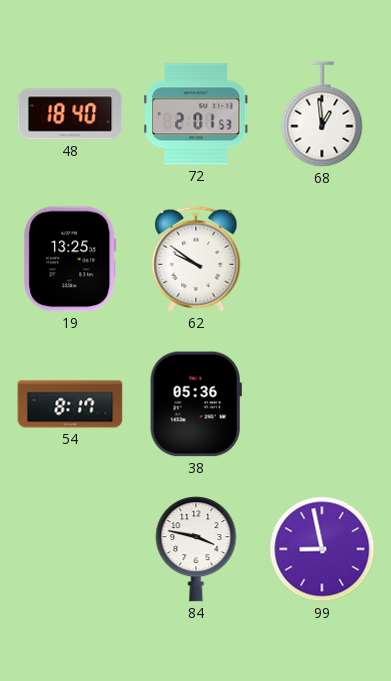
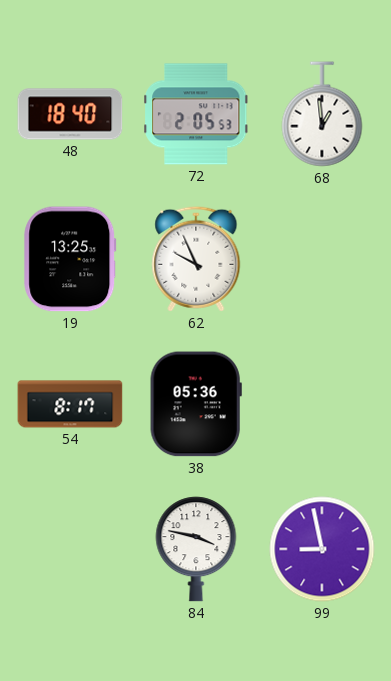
72: 2:01 -> 2:05 (196, 114)
62: 9:51 -> 9:56 (196, 259)
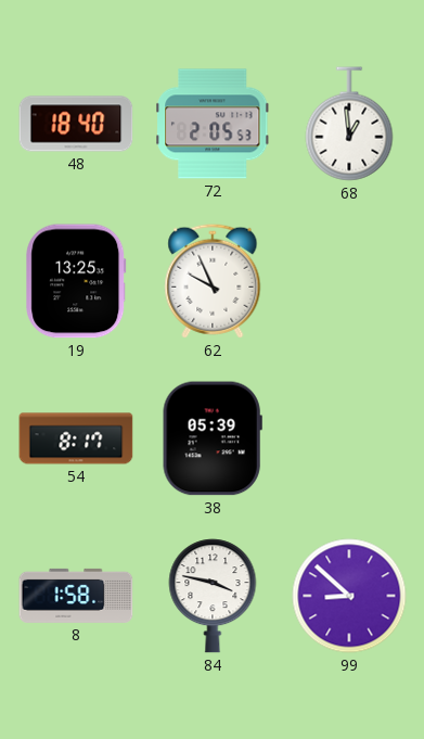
38: 05:36 -> 05:39 (213, 438)
8: none -> 1:58 (76, 596)
99: 8:58 -> 8:52 (349, 596)
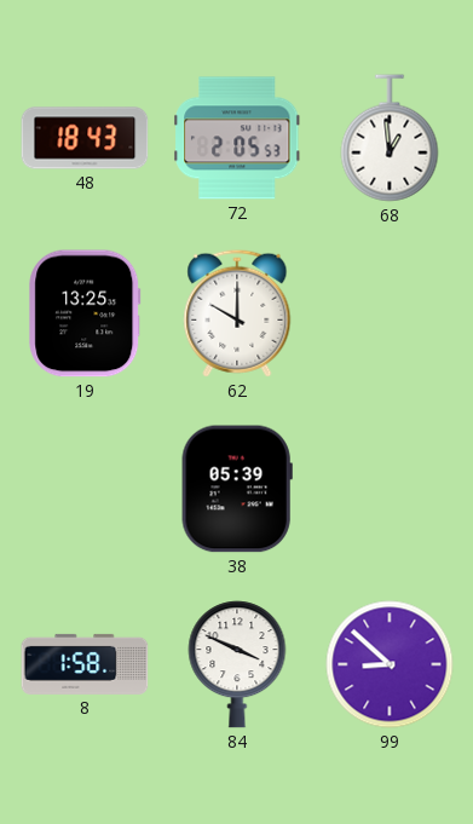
48: 18:40 -> 18:43 (85, 138)
62: 9:56 -> 10:00 (237, 313)
54: 8:17 -> none (76, 438)
84: 3:47 -> 3:49 (237, 664)
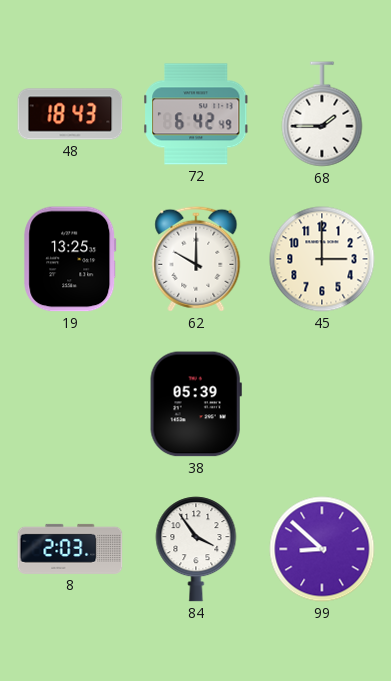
72: 2:05 -> 6:42 (196, 114)
68: 12:59 -> 1:45 (322, 114)
45: none -> 3:00 (322, 259)
8: 1:58 -> 2:03 (70, 549)
84: 3:49 -> 3:54 (196, 549)
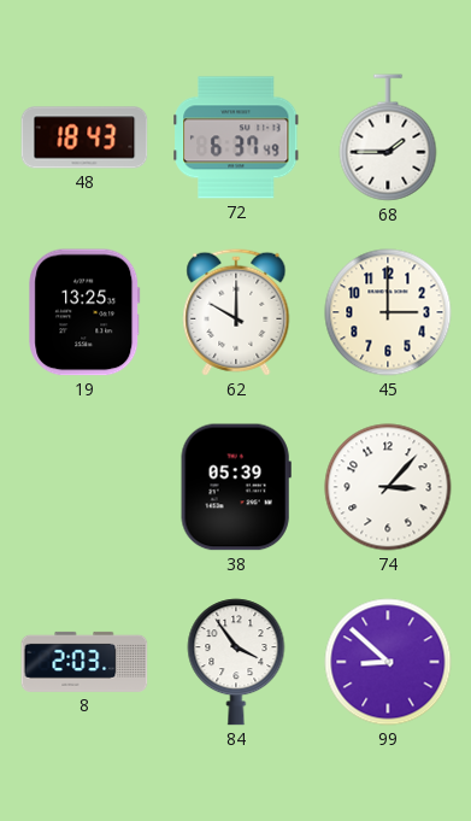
72: 6:42 -> 6:37 (236, 137)
74: none -> 3:07 (388, 487)
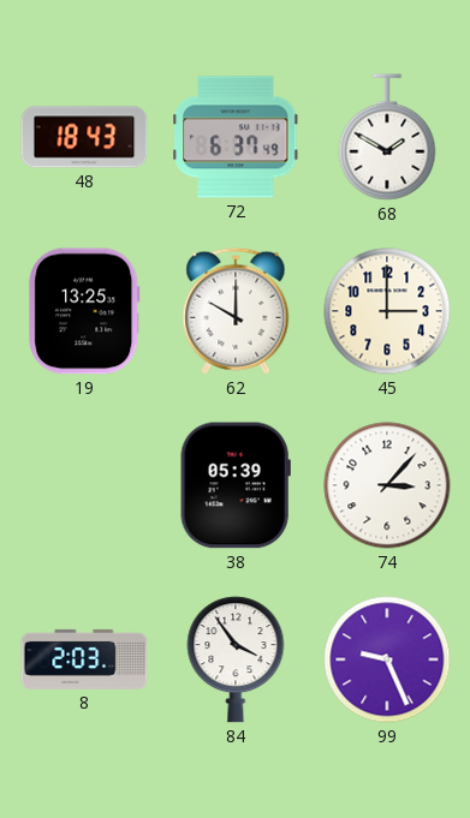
68: 1:45 -> 1:50 (387, 137)
99: 8:52 -> 9:26 (387, 659)
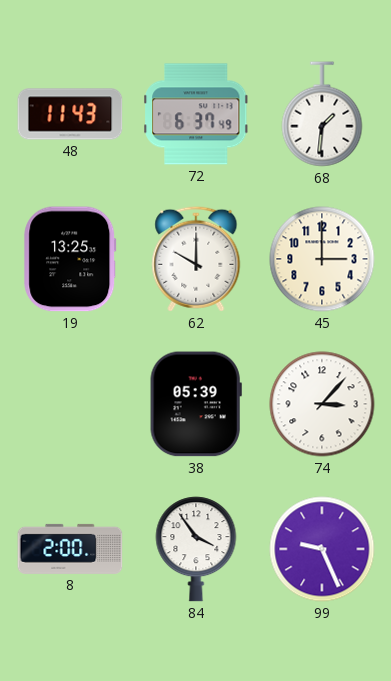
48: 18:43 -> 11:43 (70, 114)
68: 1:50 -> 1:31 (322, 114)
8: 2:03 -> 2:00 (70, 549)
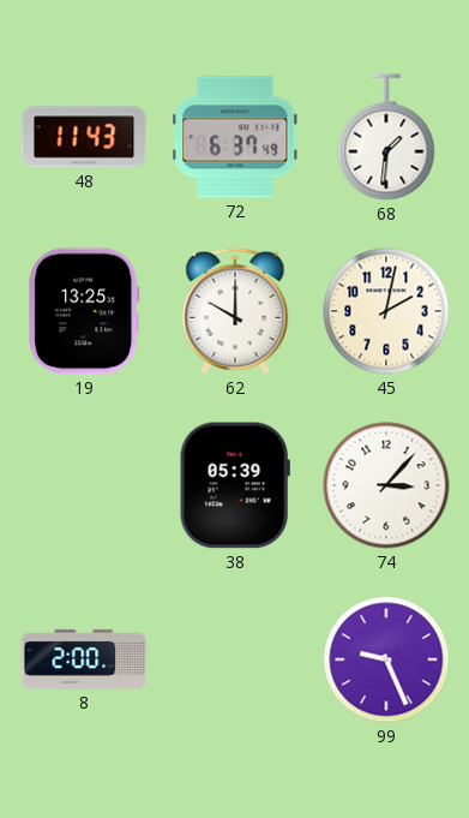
45: 3:00 -> 2:02 (386, 311)
84: 3:54 -> none (196, 549)
